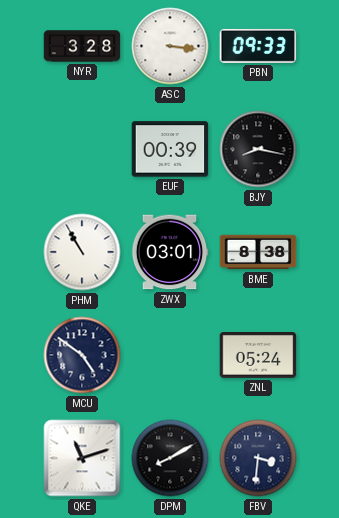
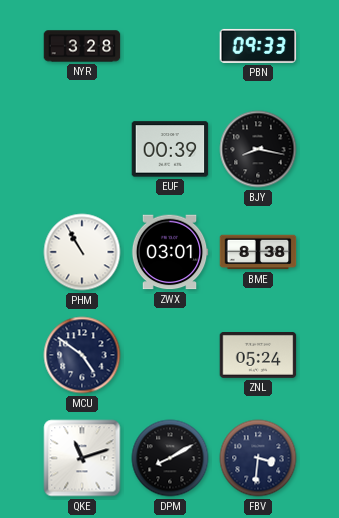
ASC: 3:16 -> none (170, 46)
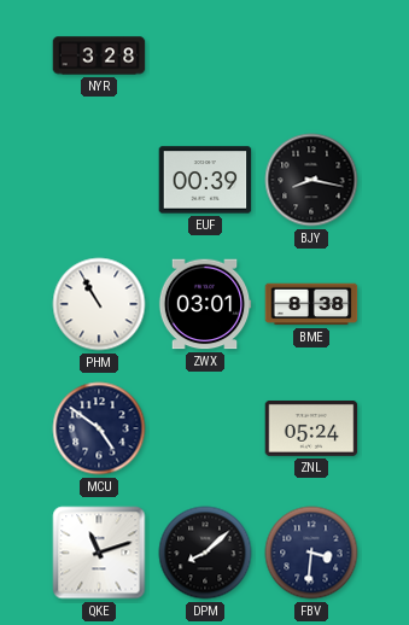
PBN: 09:33 -> none (258, 46)
DPM: 8:10 -> 8:08 (205, 553)
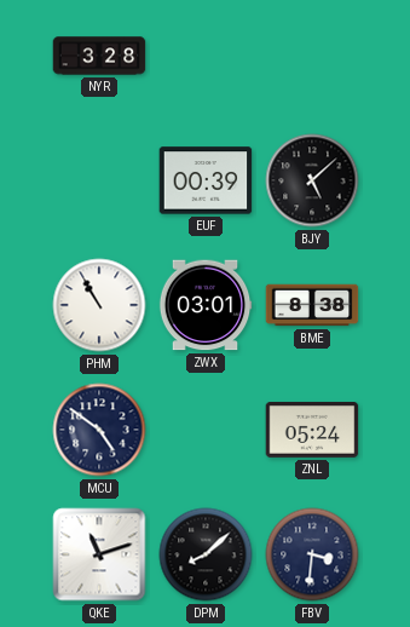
BJY: 8:17 -> 5:08 (312, 180)
